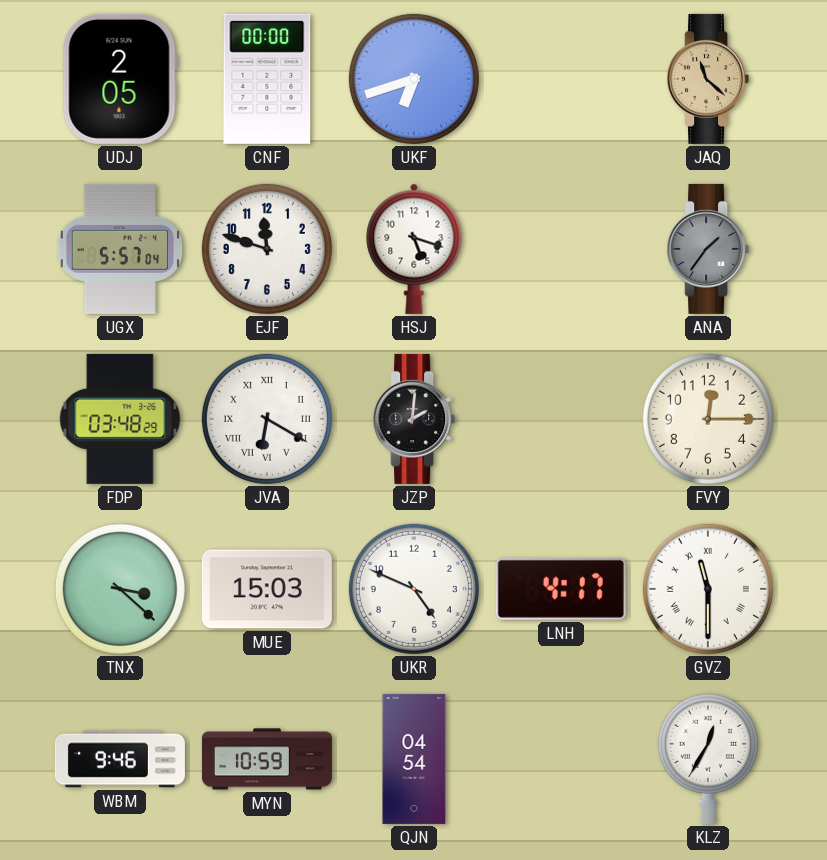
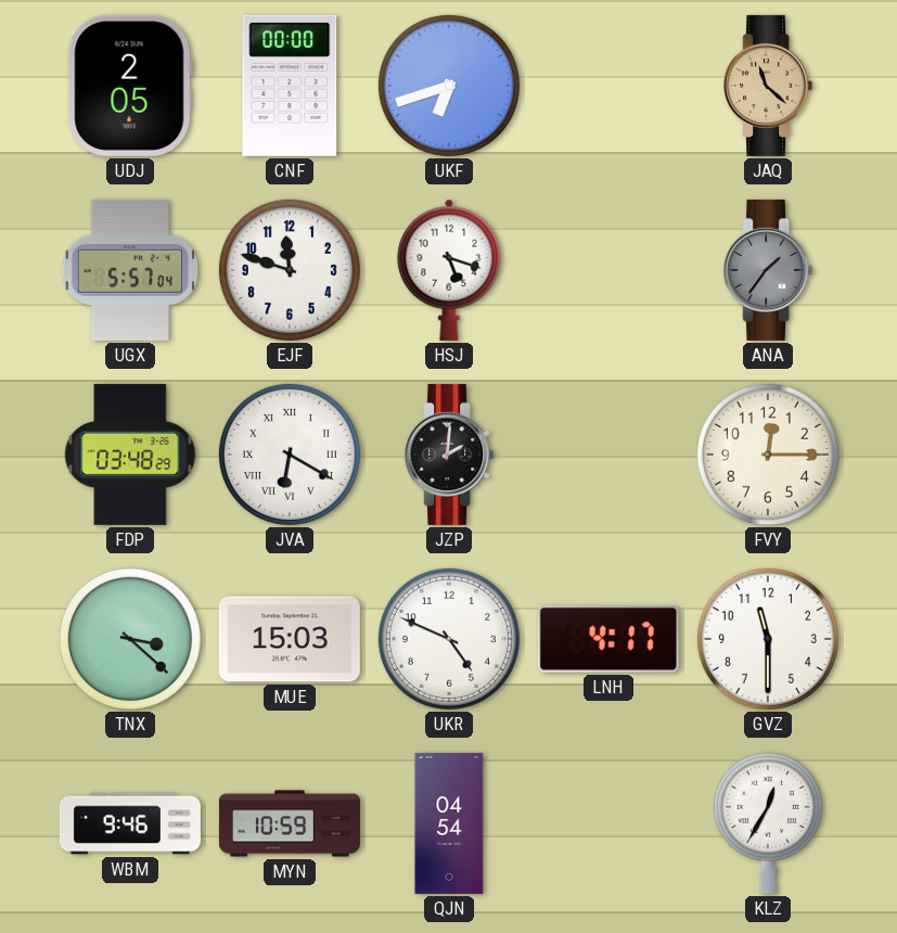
GVZ numerals: Roman -> Arabic (768, 639)
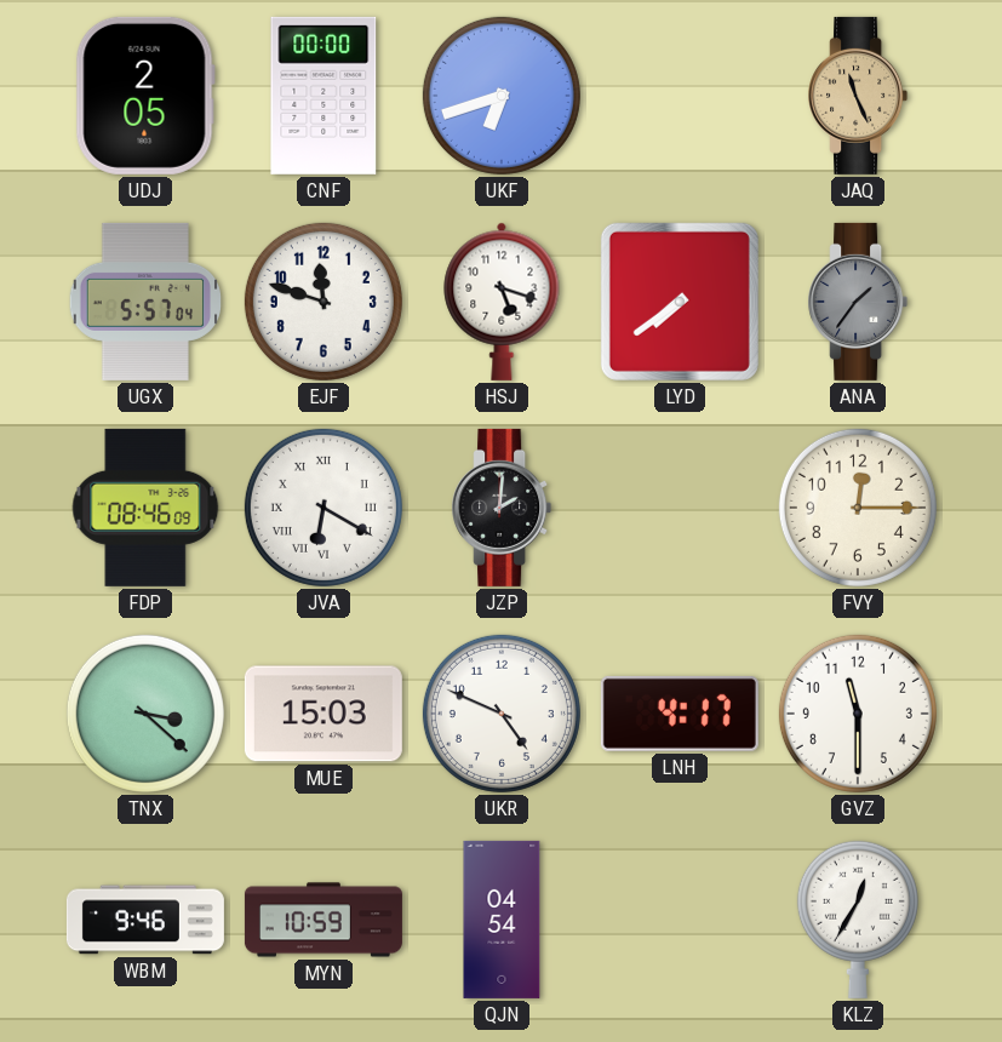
JAQ: 11:22 -> 11:26 (858, 96)
LYD: none -> 7:39 (680, 302)
FDP: 03:48 -> 08:46 (145, 508)
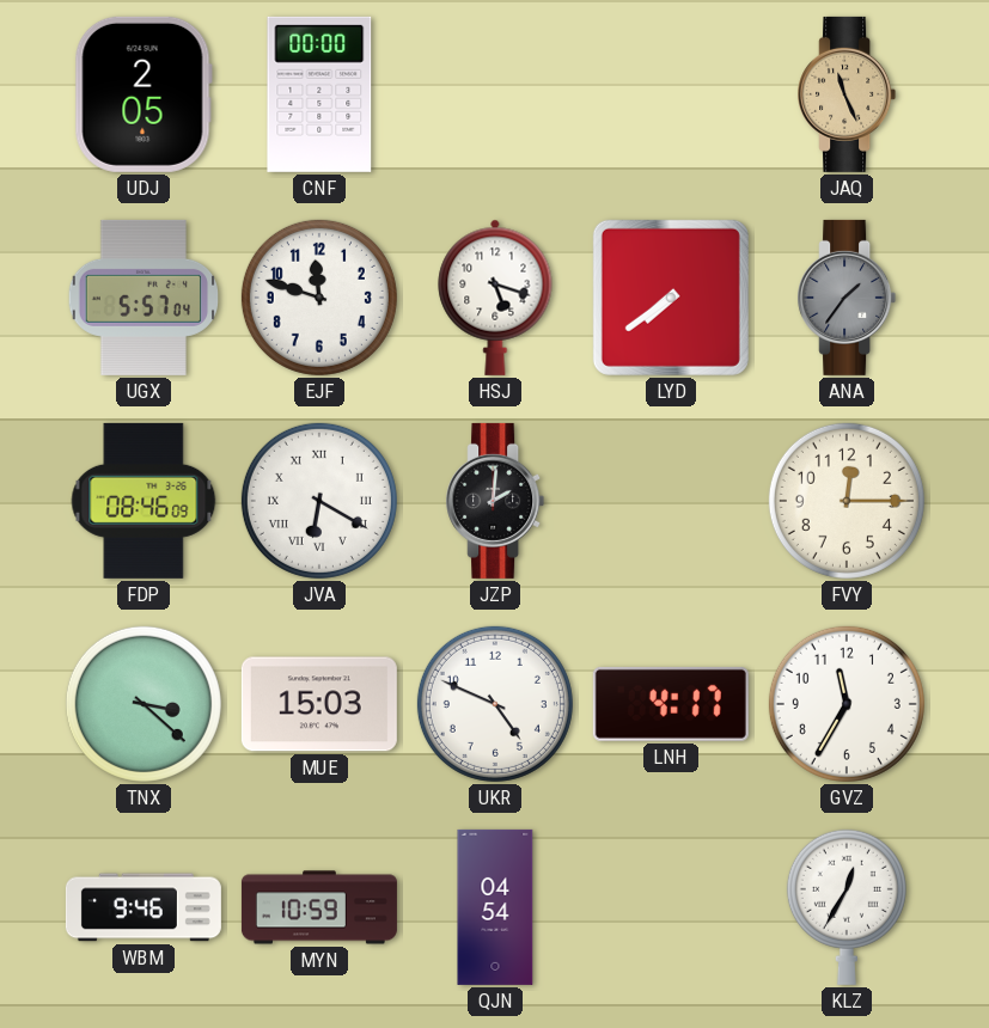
UKF: 6:42 -> none (502, 96)
GVZ: 11:30 -> 11:35 (847, 704)
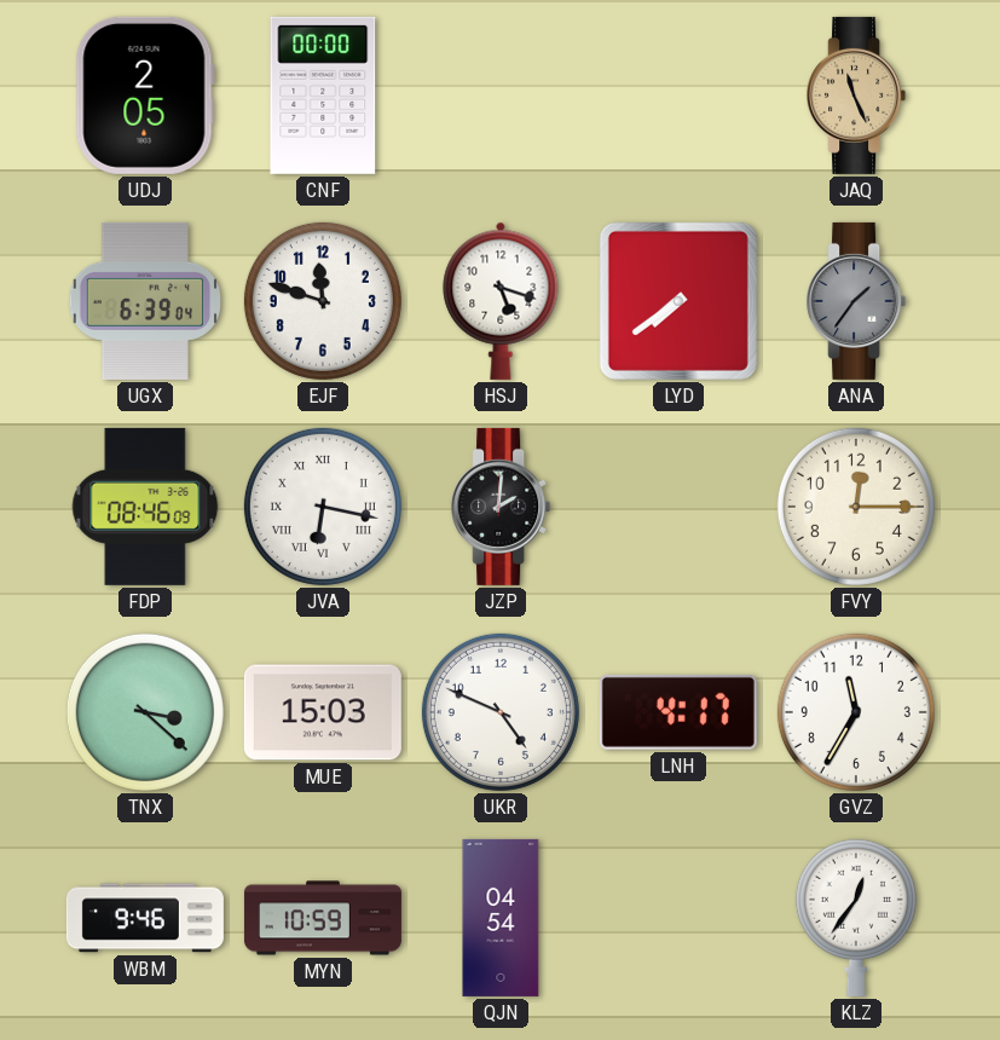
UGX: 5:57 -> 6:39 (144, 301)
JVA: 6:20 -> 6:17 (323, 507)
KLZ: 12:35 -> 12:36 (856, 918)
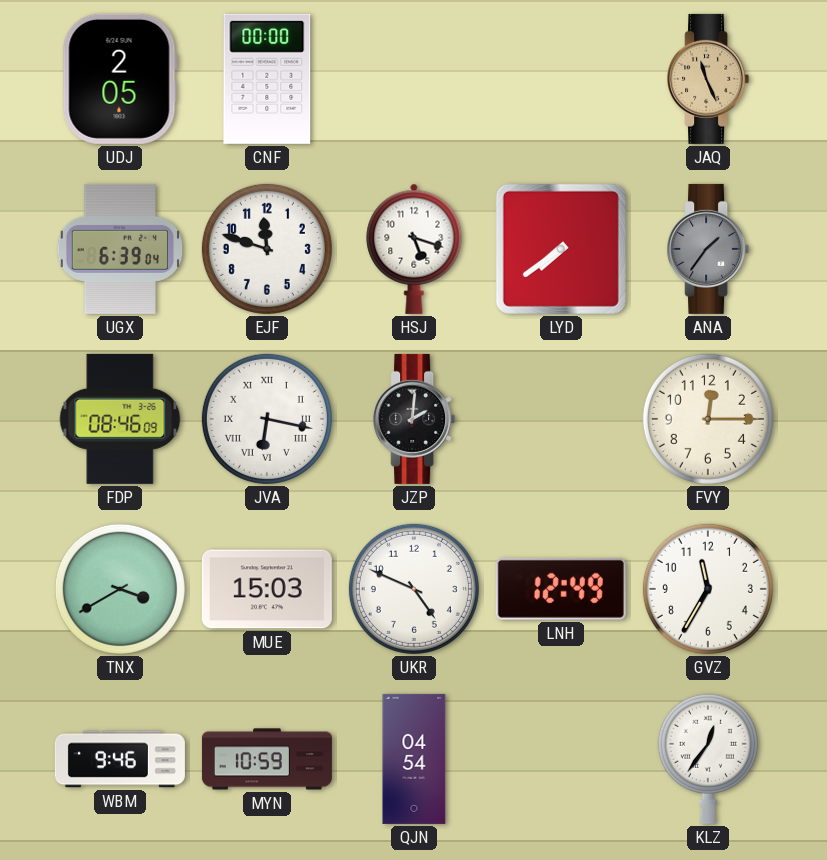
TNX: 3:22 -> 3:40 (120, 589)
LNH: 4:17 -> 12:49 (561, 589)
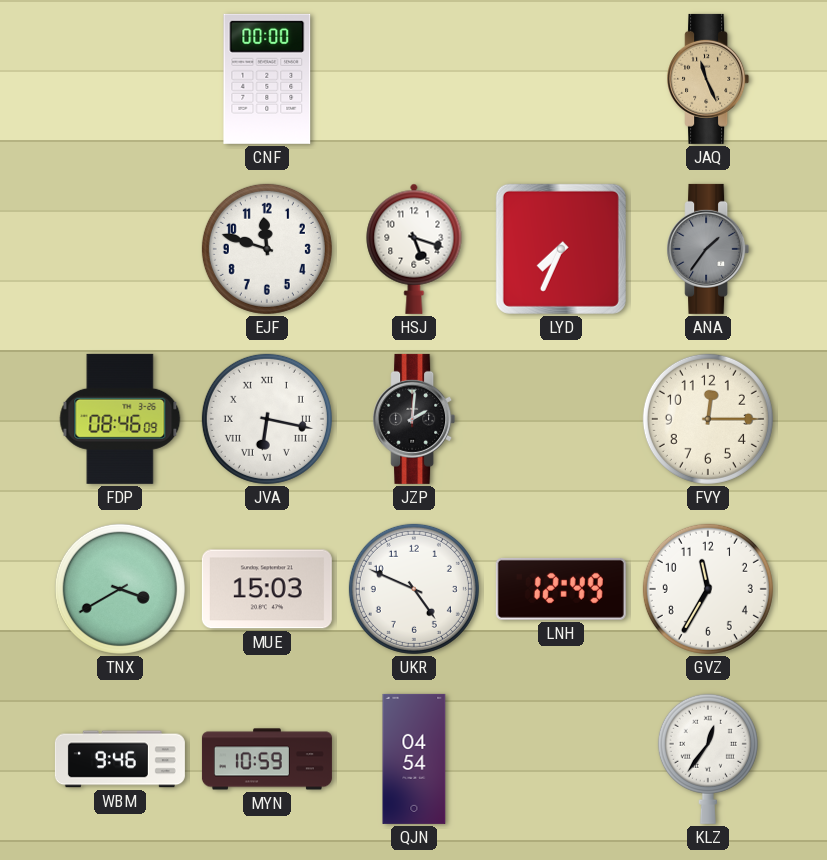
UDJ: 2:05 -> none (120, 79)
UGX: 6:39 -> none (119, 249)
LYD: 7:39 -> 7:34 (561, 249)
